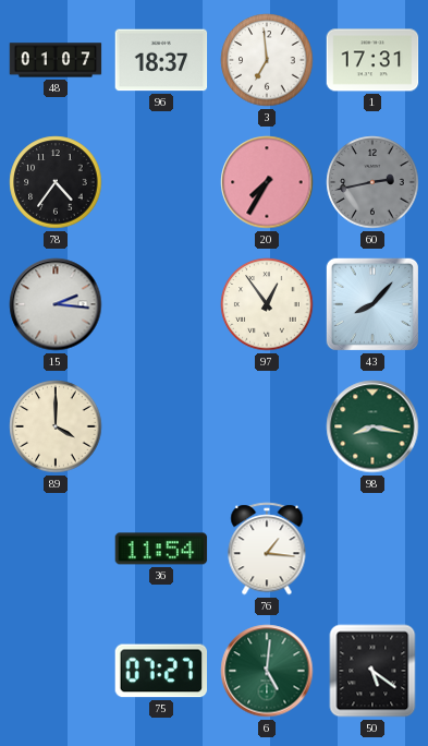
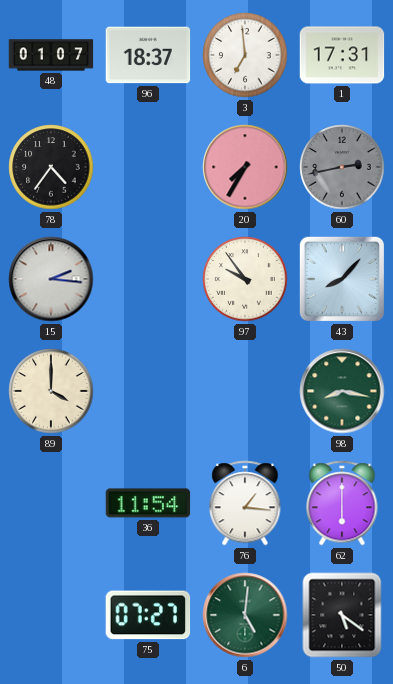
97: 12:54 -> 9:54 (245, 279)
62: none -> 6:00 (342, 503)
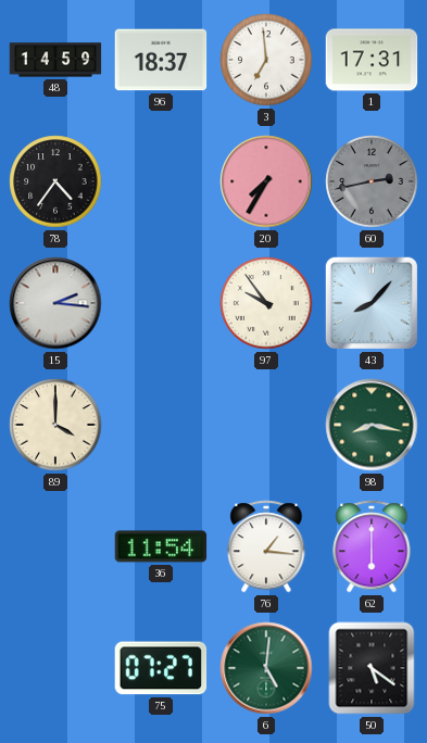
48: 01:07 -> 14:59 (55, 60)
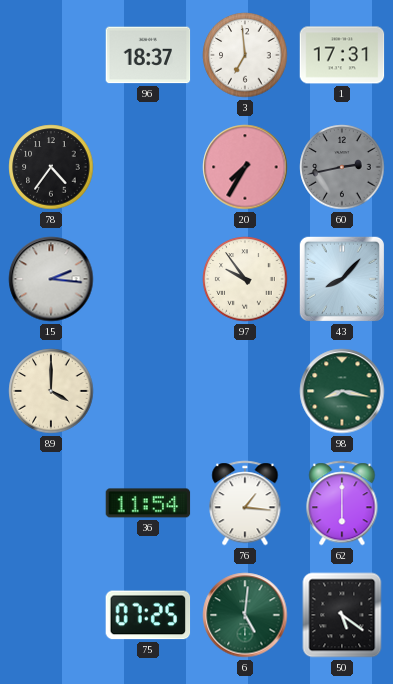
48: 14:59 -> none (55, 60)
75: 07:27 -> 07:25 (148, 615)
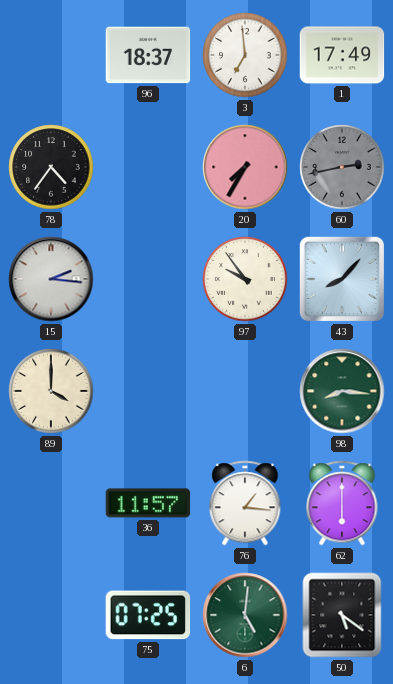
1: 17:31 -> 17:49 (342, 55)
98: 8:17 -> 8:16 (342, 391)
36: 11:54 -> 11:57 (148, 503)
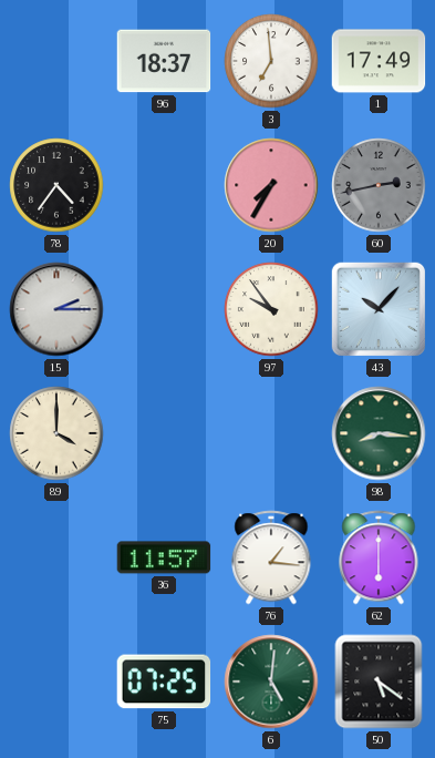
15: 2:16 -> 2:15 (56, 309)
43: 8:07 -> 10:07 (379, 309)
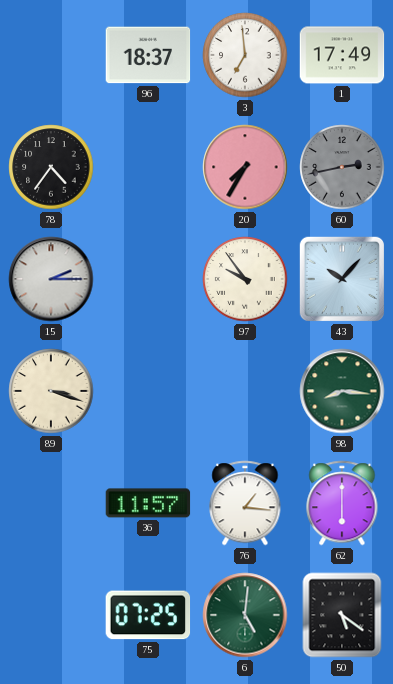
89: 4:00 -> 3:18 (51, 391)
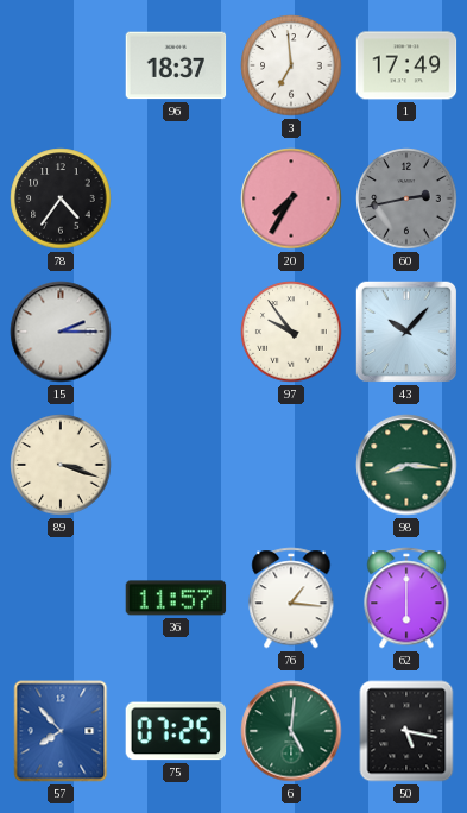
57: none -> 7:53 (61, 731)
50: 5:21 -> 5:17 (406, 731)
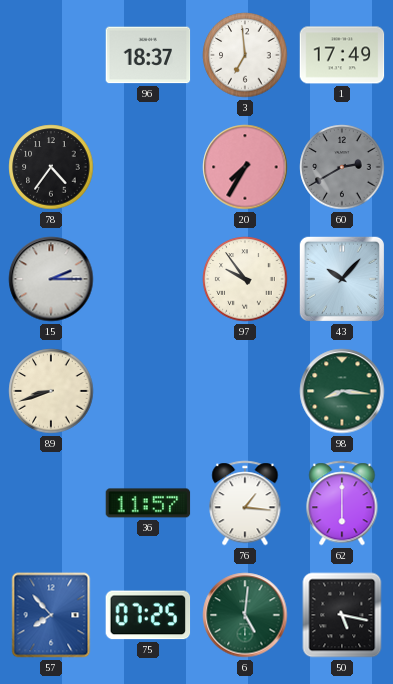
60: 2:43 -> 2:40 (342, 167)
89: 3:18 -> 8:42 (51, 391)
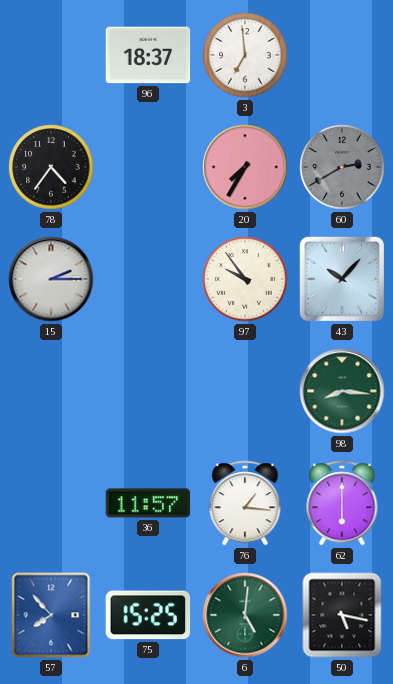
1: 17:49 -> none (342, 55)
89: 8:42 -> none (51, 391)
75: 07:25 -> 15:25 (148, 615)
